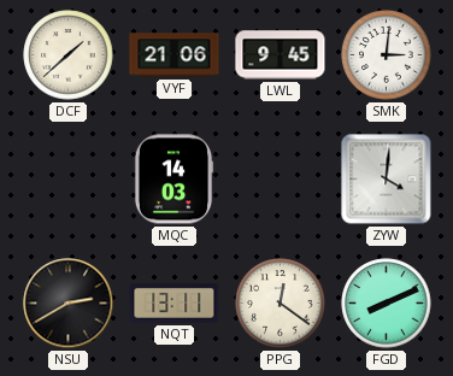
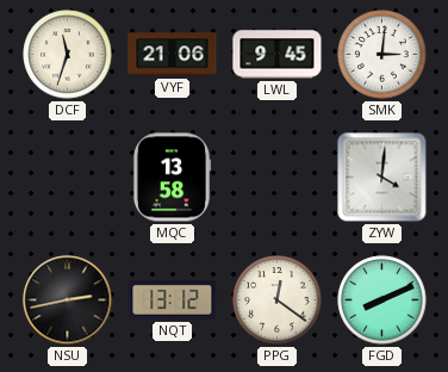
DCF: 1:38 -> 11:33 (68, 55)
MQC: 14:03 -> 13:58 (172, 178)
NSU: 2:40 -> 2:43 (68, 300)
NQT: 13:11 -> 13:12 (173, 300)
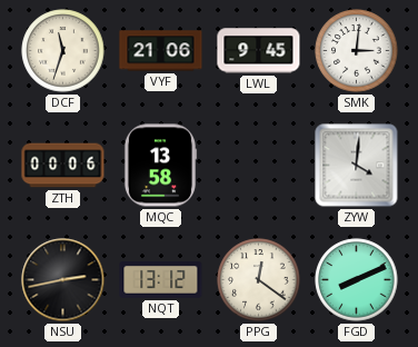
ZTH: none -> 00:06 (63, 166)
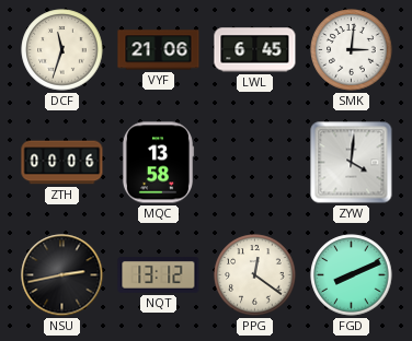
LWL: 9:45 -> 6:45 (255, 50)
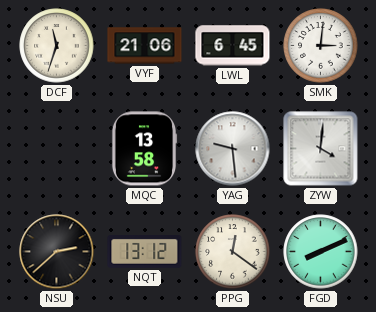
ZTH: 00:06 -> none (62, 163)
YAG: none -> 9:29 (233, 149)
NSU: 2:43 -> 2:38 (57, 252)
